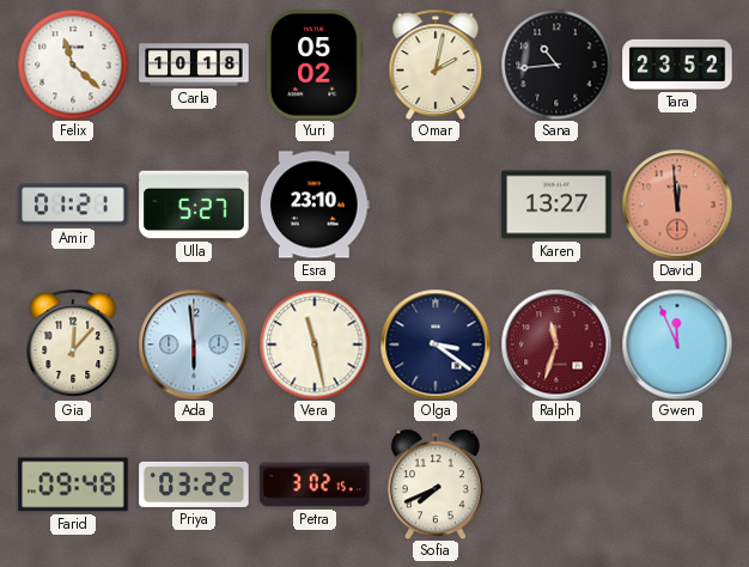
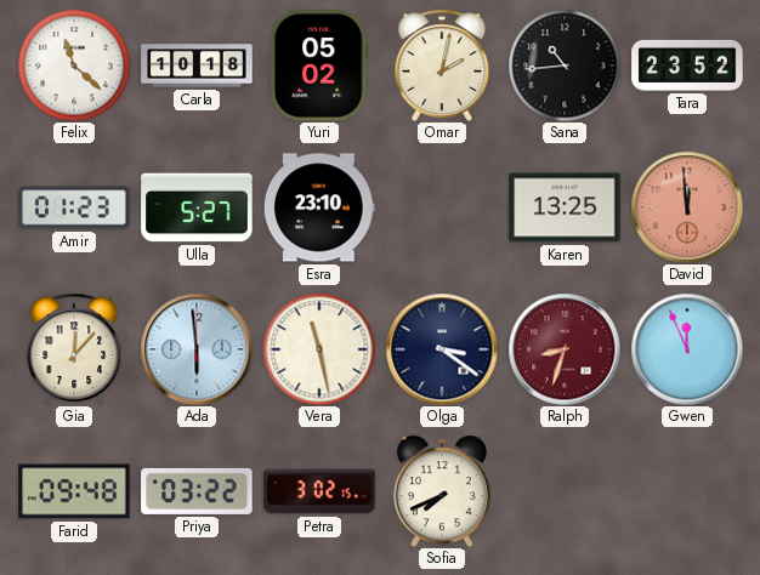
Amir: 01:21 -> 01:23 (74, 207)
Karen: 13:27 -> 13:25 (565, 207)
Ralph: 11:33 -> 8:33 (565, 349)
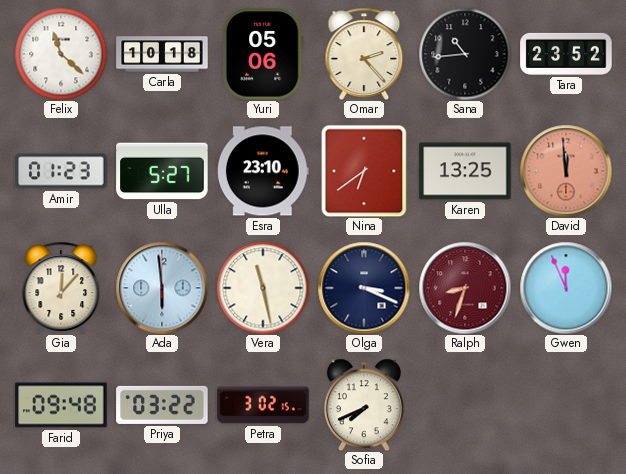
Yuri: 05:02 -> 05:06 (263, 54)
Omar: 2:02 -> 2:23 (364, 54)
Nina: none -> 6:39 (364, 171)
Olga: 3:21 -> 3:19 (364, 288)
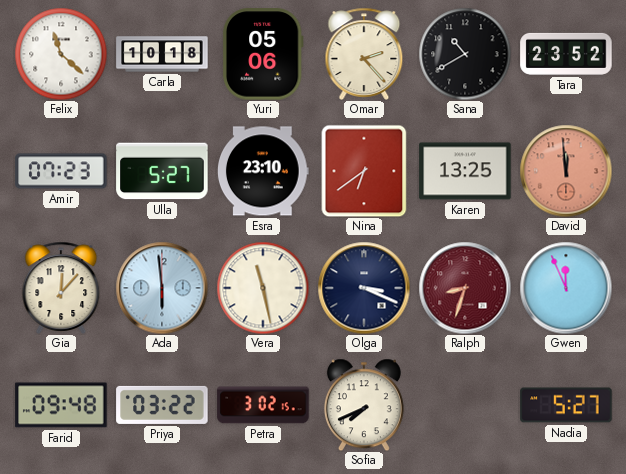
Sana: 10:44 -> 10:40 (465, 54)
Amir: 01:23 -> 07:23 (61, 171)
Nadia: none -> 5:27 (566, 405)
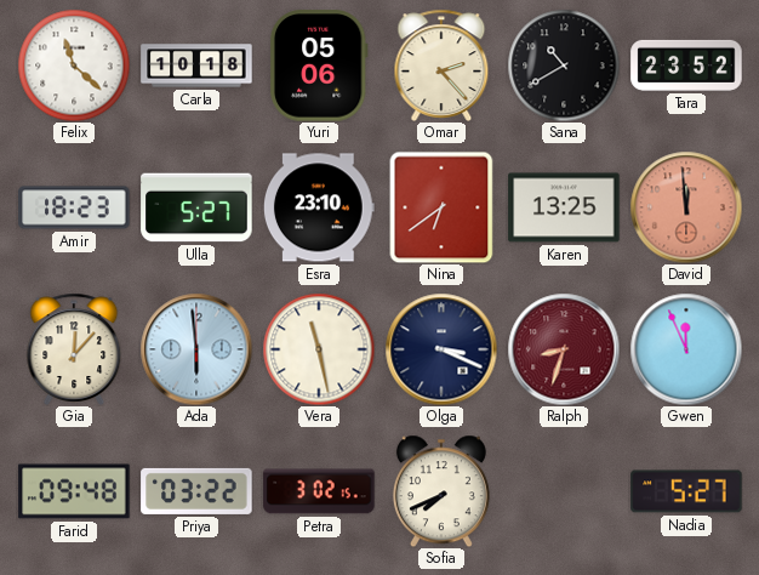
Amir: 07:23 -> 18:23 (74, 207)
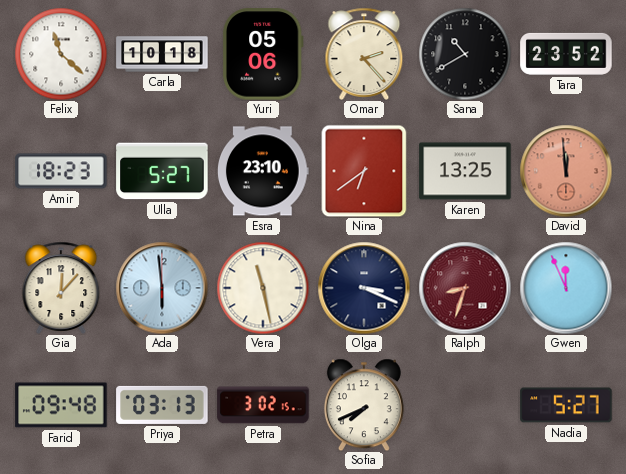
Priya: 03:22 -> 03:13 (162, 405)
